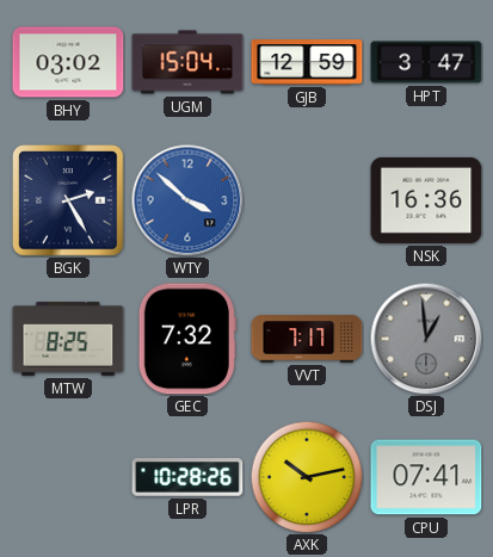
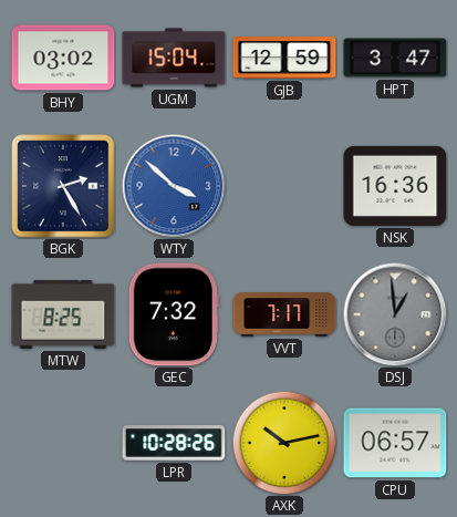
CPU: 07:41 -> 06:57 (395, 443)
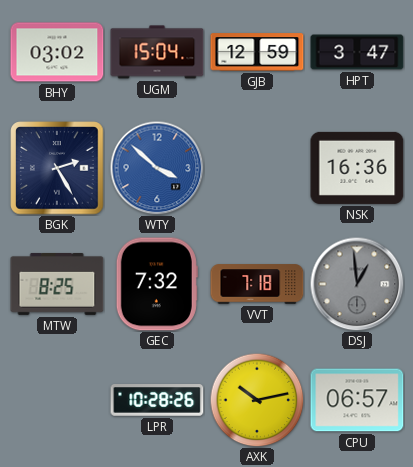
VVT: 7:17 -> 7:18 (257, 284)
